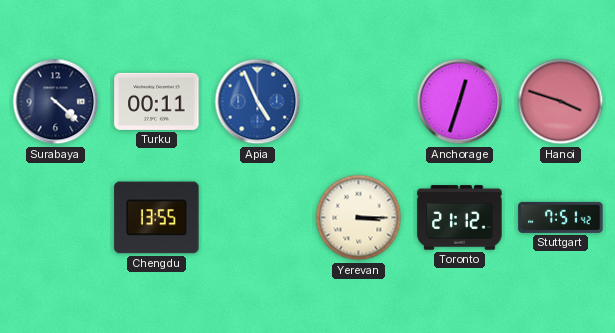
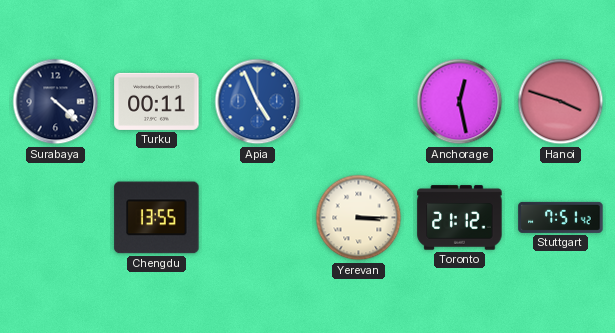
Anchorage: 12:33 -> 12:28 (460, 102)
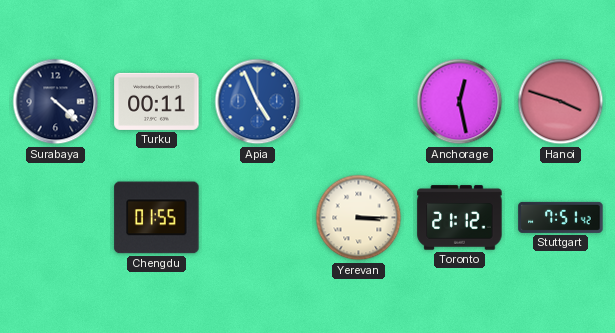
Chengdu: 13:55 -> 01:55 (157, 218)
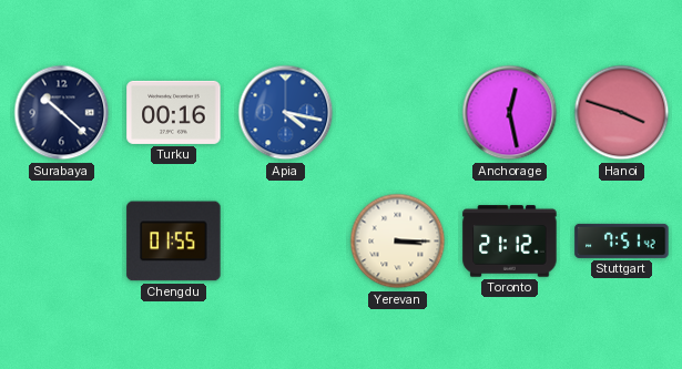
Surabaya: 4:22 -> 10:22 (62, 113)
Turku: 00:11 -> 00:16 (174, 112)
Apia: 4:56 -> 4:17 (286, 113)
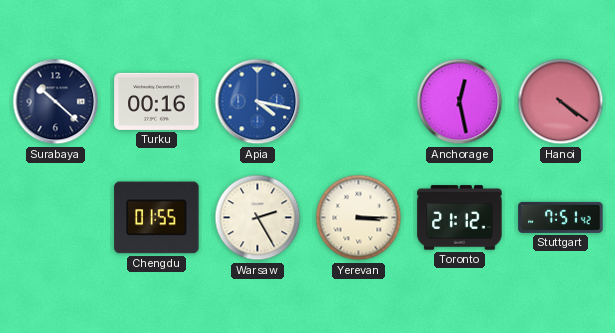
Hanoi: 3:48 -> 4:21 (561, 102)
Warsaw: none -> 2:25 (258, 218)
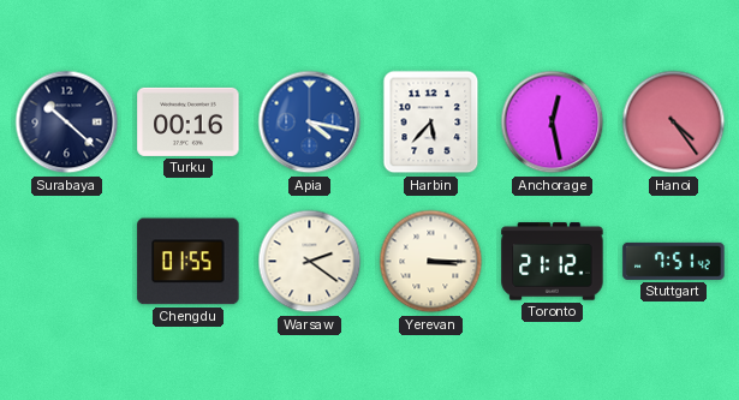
Harbin: none -> 5:37 (431, 123)
Hanoi: 4:21 -> 4:24 (674, 123)
Warsaw: 2:25 -> 2:21 (310, 262)
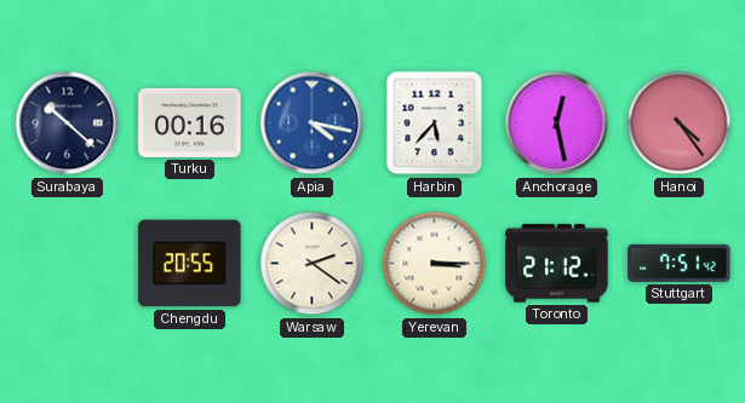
Chengdu: 01:55 -> 20:55 (190, 264)
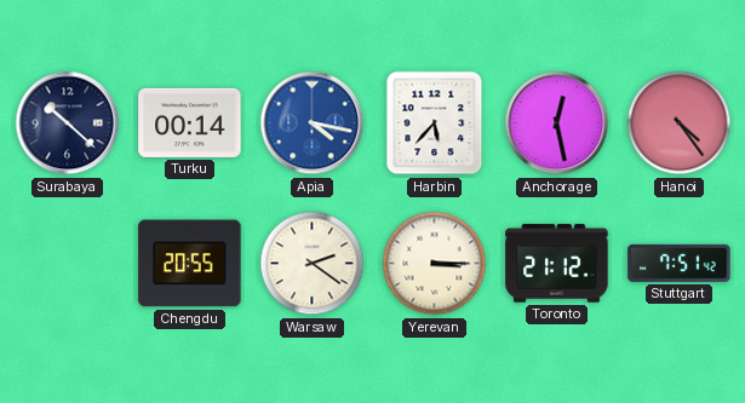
Turku: 00:16 -> 00:14 (190, 122)
